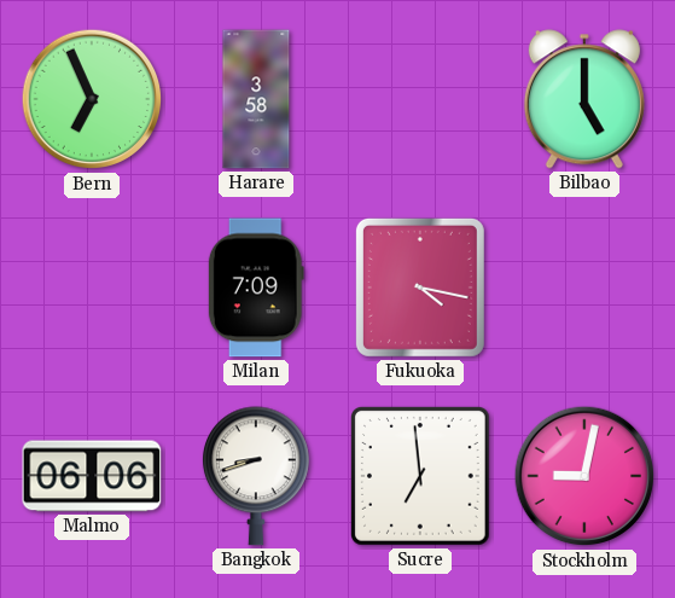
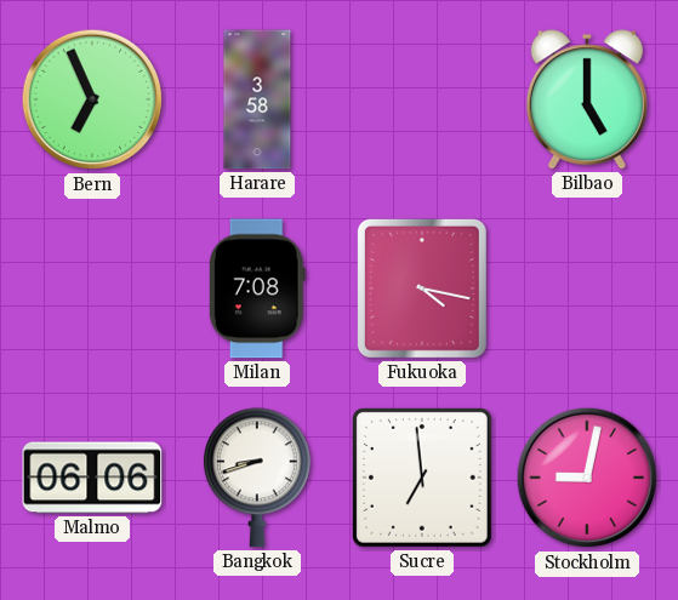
Milan: 7:09 -> 7:08 (257, 288)
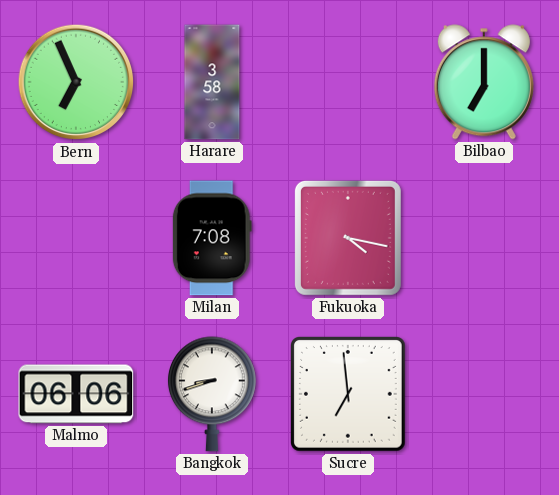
Bilbao: 5:00 -> 7:00 (484, 82)
Stockholm: 9:02 -> none (587, 478)
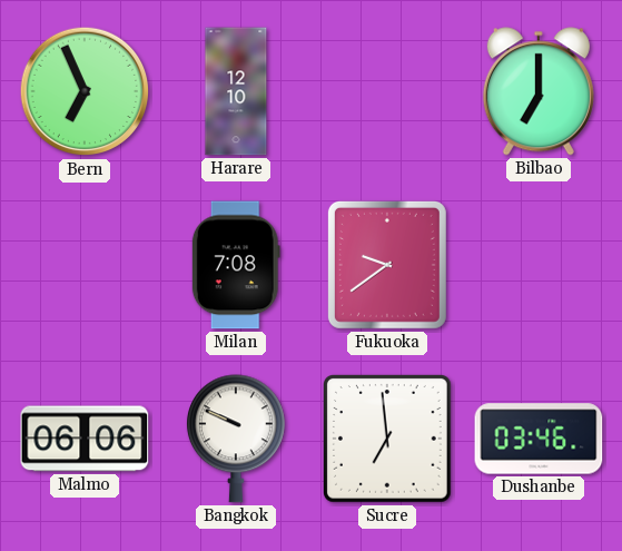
Harare: 3:58 -> 12:10 (236, 91)
Fukuoka: 4:17 -> 9:39 (387, 265)
Bangkok: 8:42 -> 9:49 (236, 439)
Dushanbe: none -> 03:46 (539, 439)
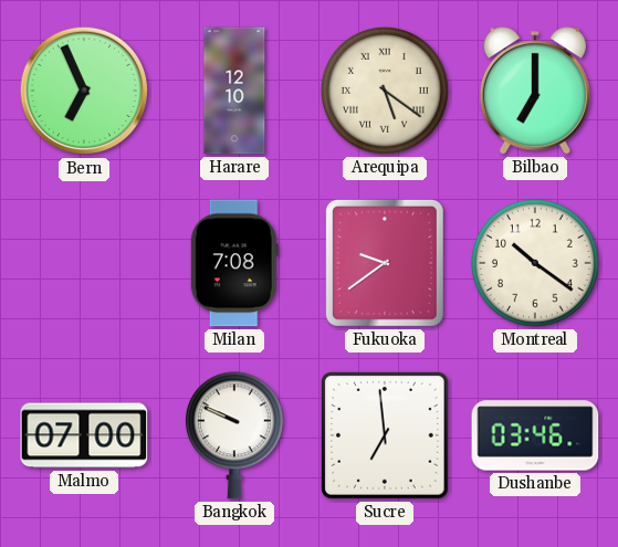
Arequipa: none -> 5:21 (386, 92)
Montreal: none -> 10:21 (536, 264)
Malmo: 06:06 -> 07:00 (84, 435)
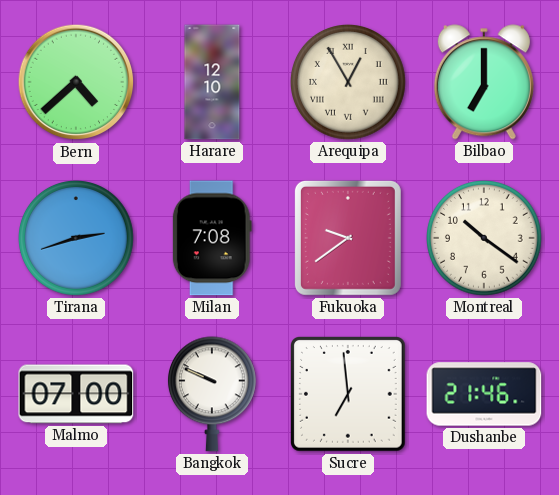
Bern: 6:56 -> 4:38 (76, 82)
Arequipa: 5:21 -> 12:55 (349, 83)
Tirana: none -> 2:42 (77, 239)
Dushanbe: 03:46 -> 21:46 (484, 394)
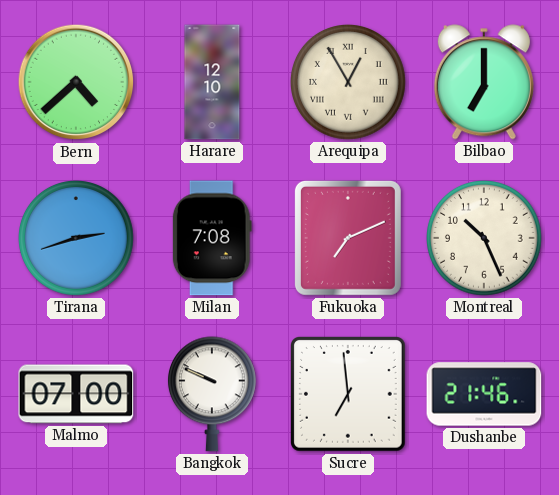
Fukuoka: 9:39 -> 7:11 (348, 238)
Montreal: 10:21 -> 10:26 (485, 239)
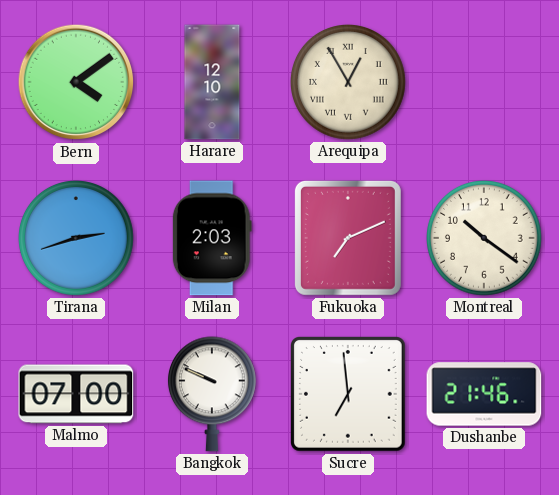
Bern: 4:38 -> 4:09 (76, 82)
Bilbao: 7:00 -> none (484, 82)
Milan: 7:08 -> 2:03 (212, 238)
Montreal: 10:26 -> 10:21 (485, 239)
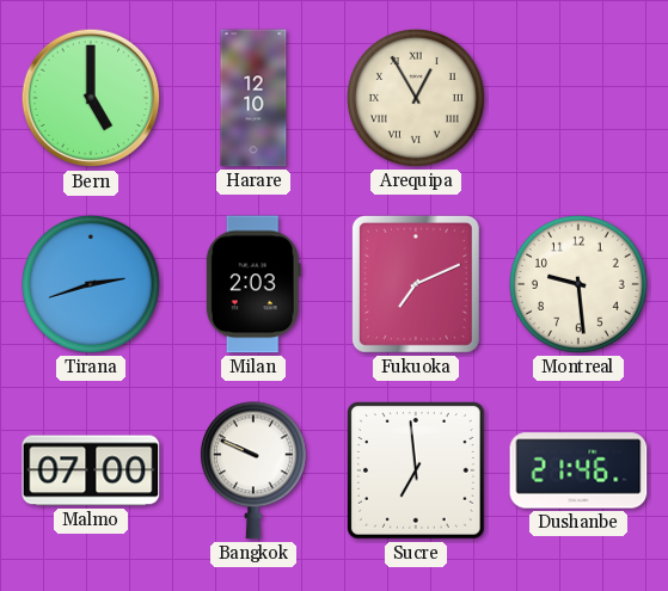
Bern: 4:09 -> 5:00 (91, 98)
Montreal: 10:21 -> 9:29 (580, 285)
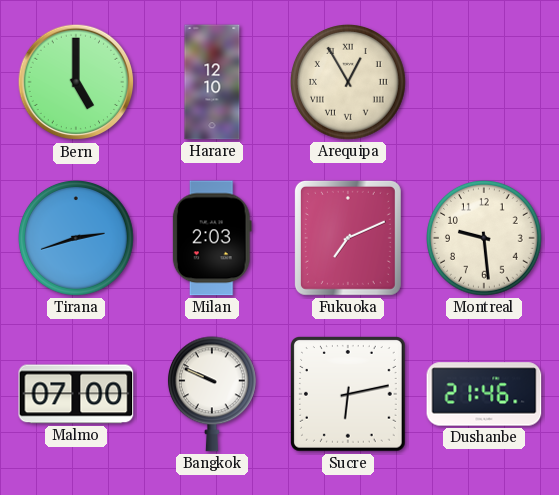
Sucre: 6:59 -> 6:13 (349, 395)
